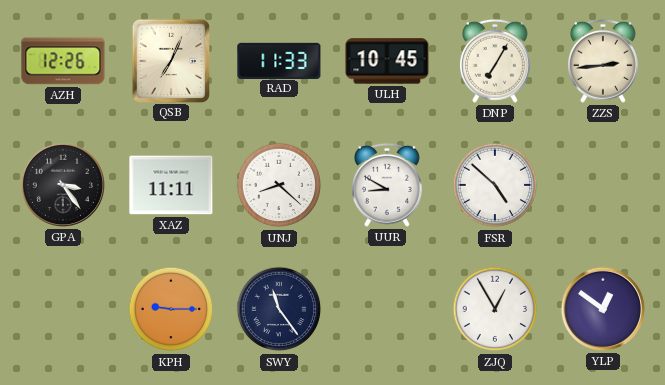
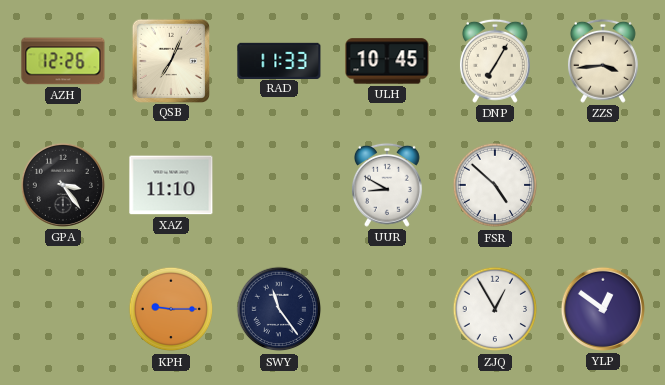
ZZS: 2:44 -> 3:44 (603, 61)
XAZ: 11:11 -> 11:10 (171, 185)
UNJ: 8:22 -> none (279, 185)
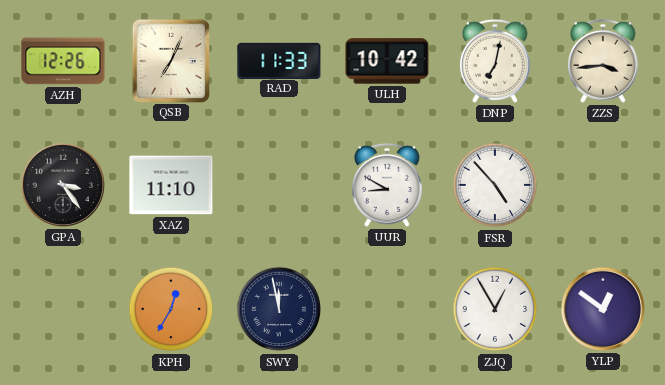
ULH: 10:45 -> 10:42 (387, 61)
DNP: 7:05 -> 7:02 (495, 61)
FSR: 4:52 -> 4:53 (495, 185)
KPH: 9:15 -> 12:35 (171, 309)
SWY: 11:24 -> 11:58 (279, 309)
